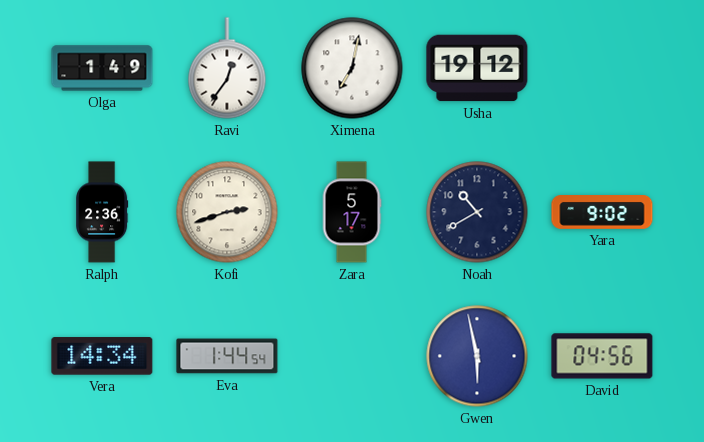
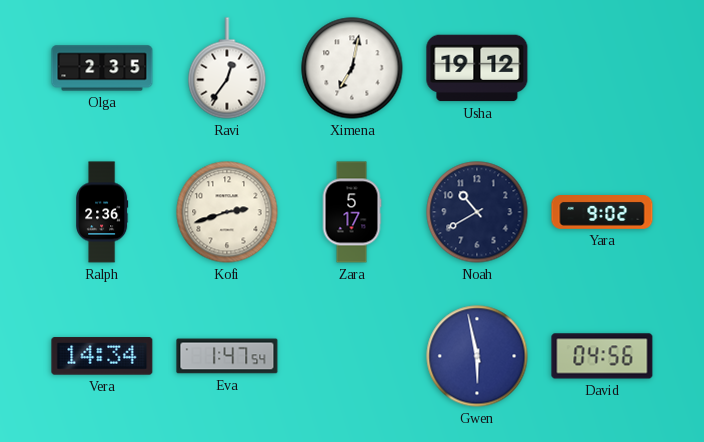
Olga: 1:49 -> 2:35 (102, 68)
Eva: 1:44 -> 1:47 (227, 356)
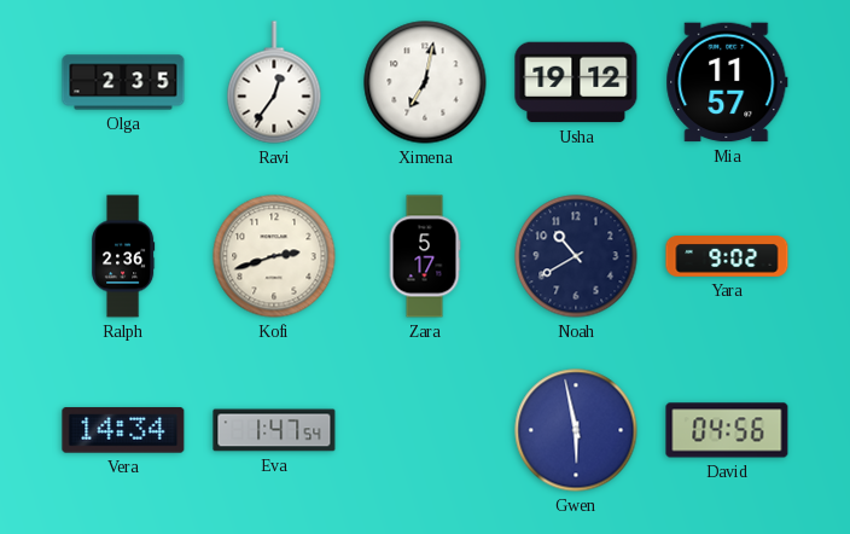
Mia: none -> 11:57 (727, 82)
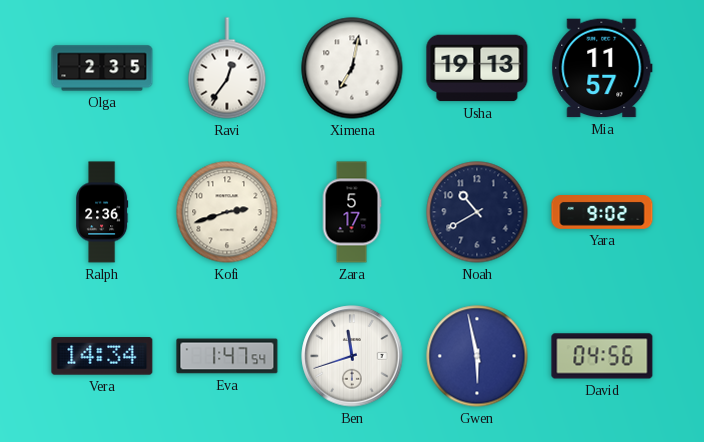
Usha: 19:12 -> 19:13 (477, 68)
Ben: none -> 11:42 (352, 356)
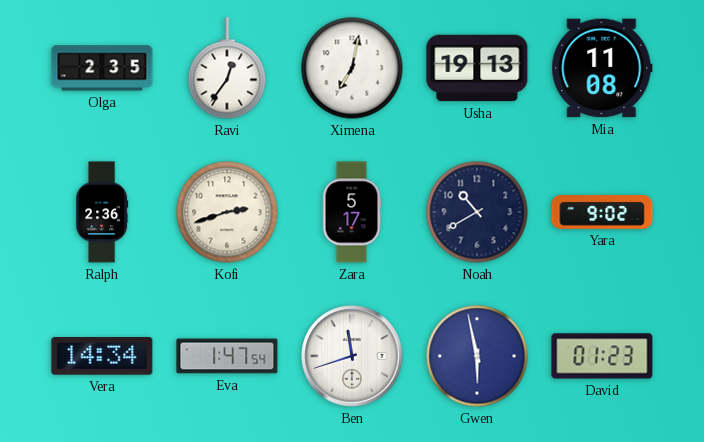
Mia: 11:57 -> 11:08 (602, 68)
David: 04:56 -> 01:23 (602, 356)
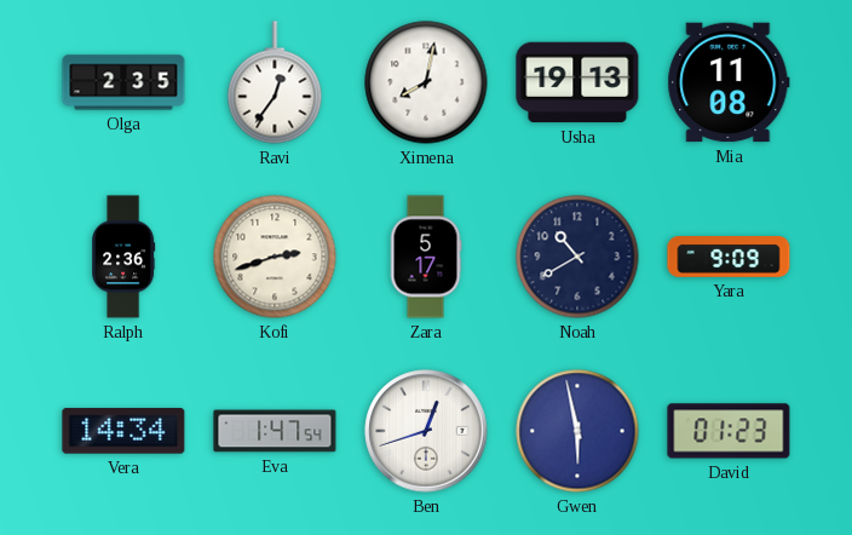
Ximena: 7:02 -> 8:02 (426, 82)
Yara: 9:02 -> 9:09 (729, 258)
Ben: 11:42 -> 12:42 (426, 431)
